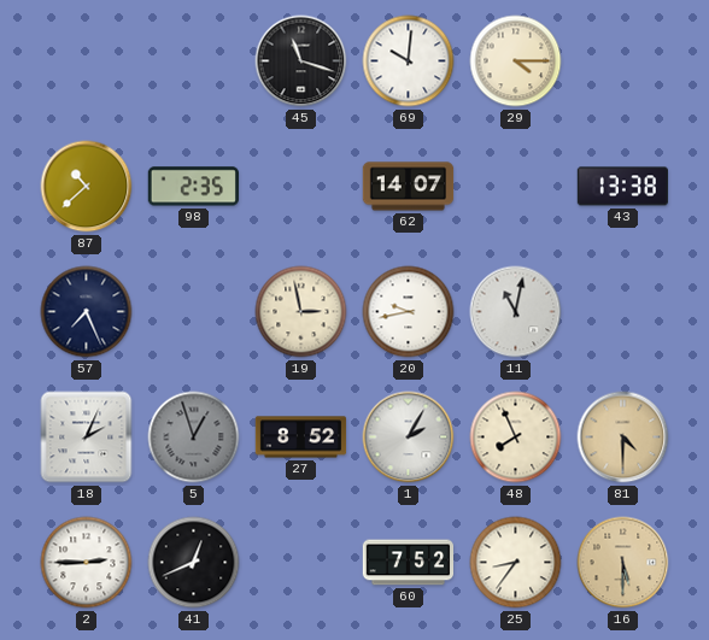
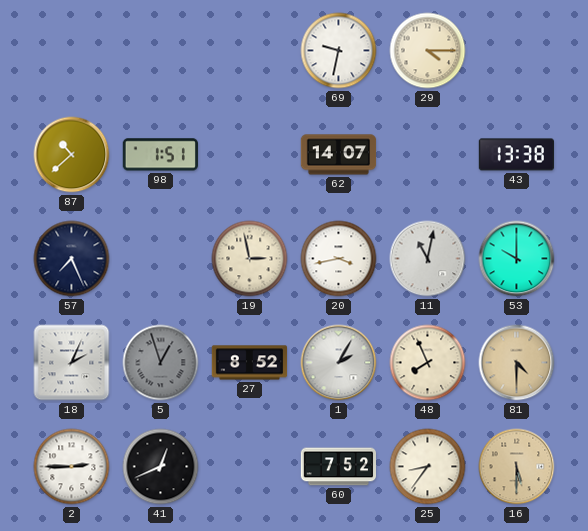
45: 11:18 -> none (301, 61)
69: 10:01 -> 9:32 (339, 51)
98: 2:35 -> 1:51 (160, 155)
20: 9:43 -> 3:43 (339, 259)
53: none -> 10:00 (517, 259)
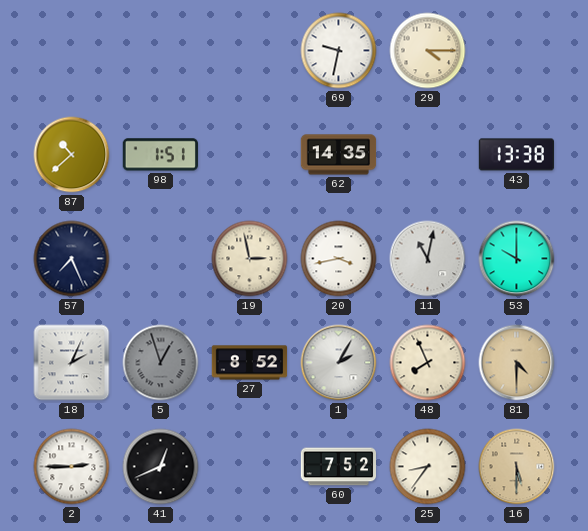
62: 14:07 -> 14:35 (339, 155)
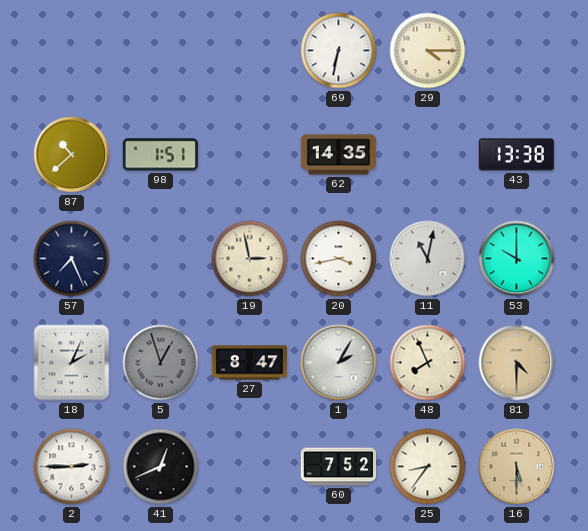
69: 9:32 -> 6:32 (339, 51)
27: 8:52 -> 8:47 (250, 363)
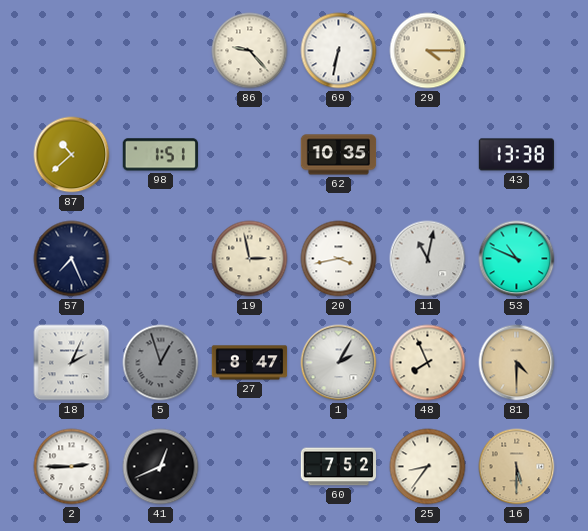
86: none -> 9:23 (250, 51)
62: 14:35 -> 10:35 (339, 155)
53: 10:00 -> 10:49 (517, 259)
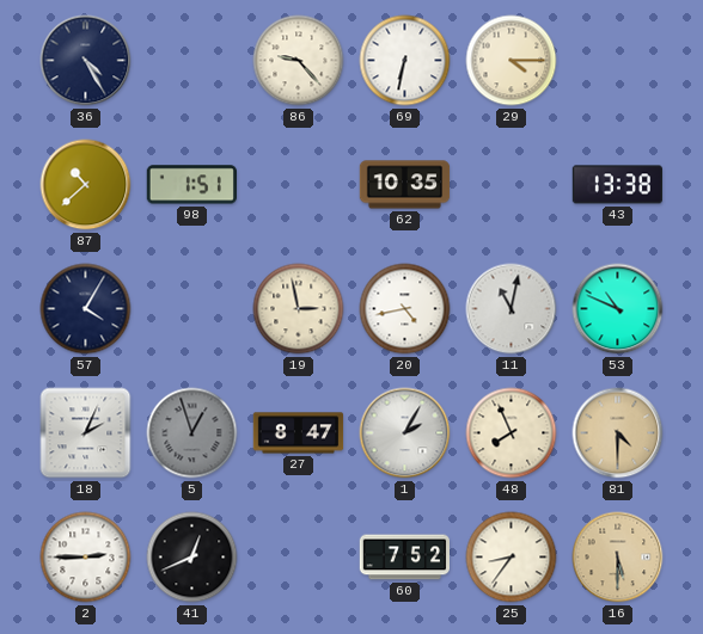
36: none -> 4:25 (86, 61)
57: 7:26 -> 4:05 (86, 309)
20: 3:43 -> 4:43 (405, 309)
